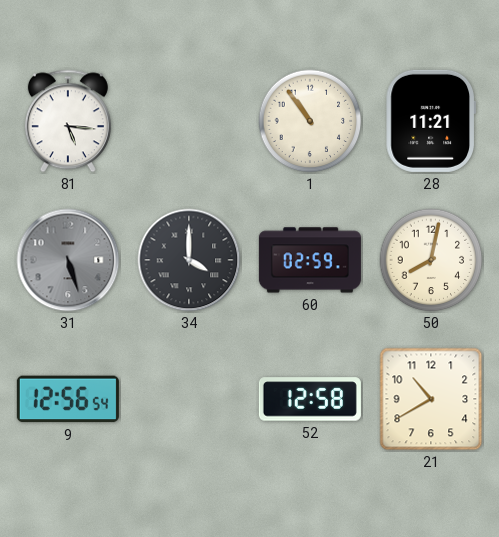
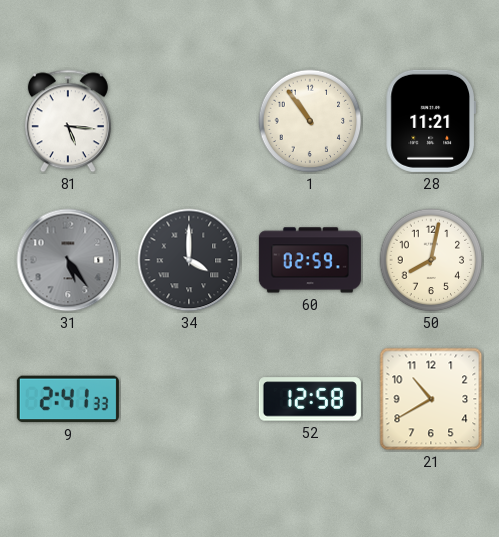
31: 5:27 -> 5:24 (68, 260)
9: 12:56 -> 2:41 (68, 399)
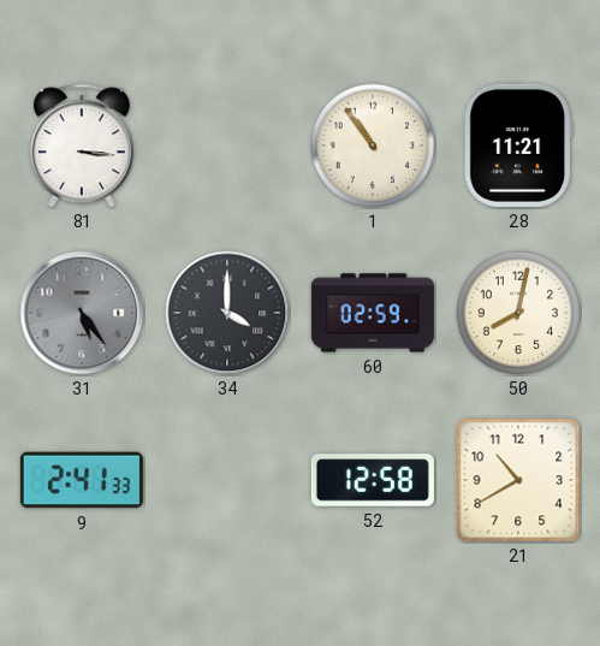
81: 5:16 -> 3:16 (82, 146)
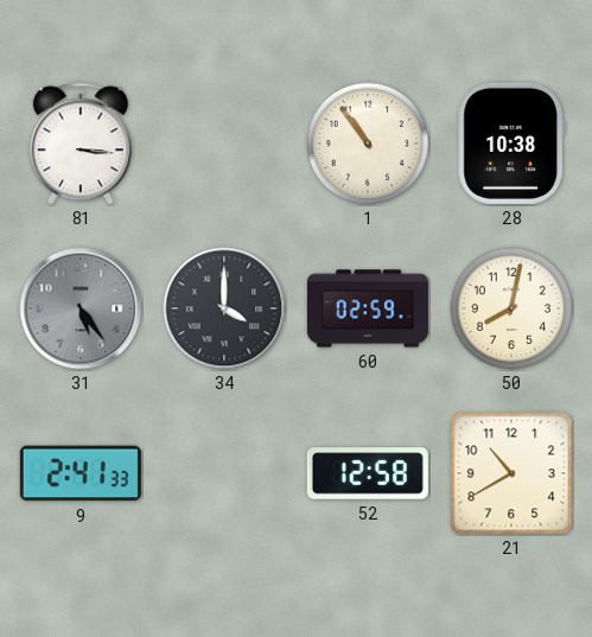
28: 11:21 -> 10:38 (510, 144)
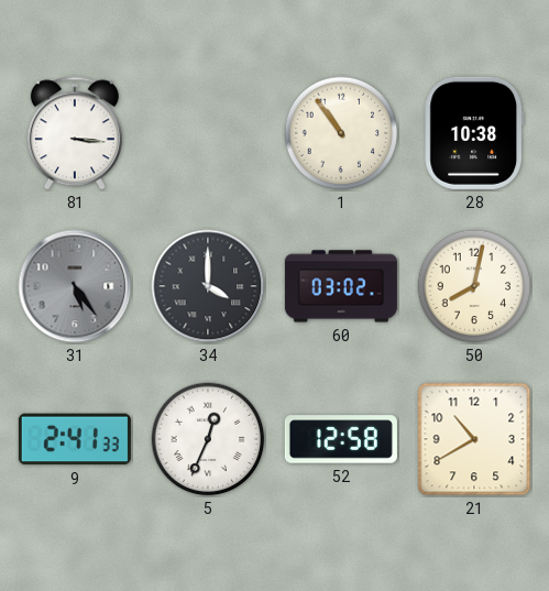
60: 02:59 -> 03:02 (341, 286)
5: none -> 12:34 (208, 439)
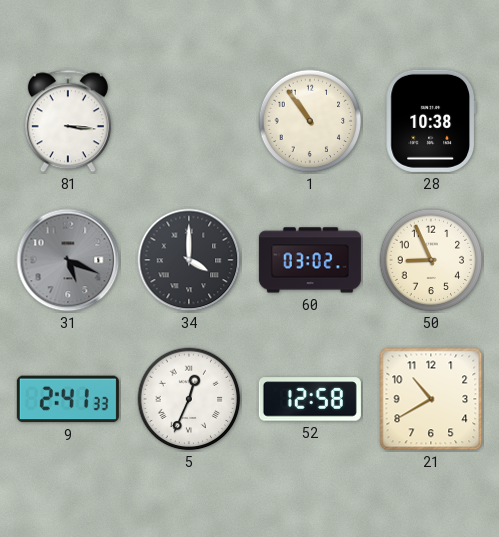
31: 5:24 -> 5:19 (68, 260)
50: 8:02 -> 8:56 (431, 260)
